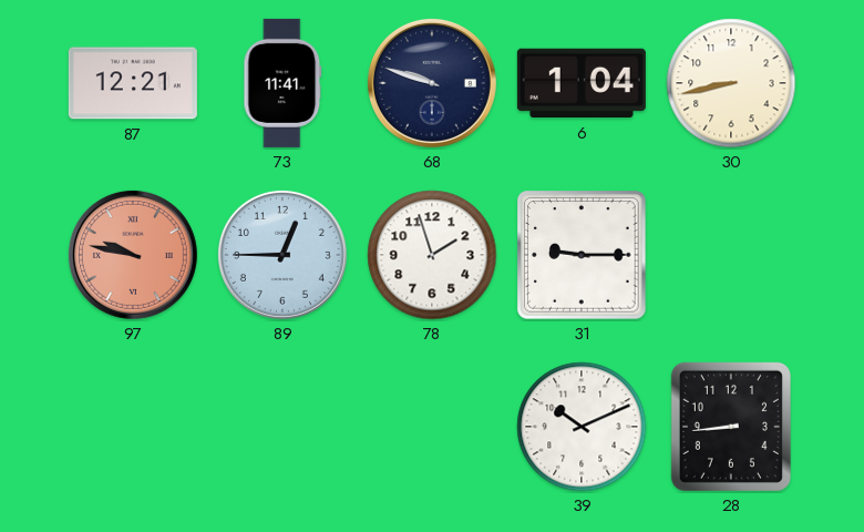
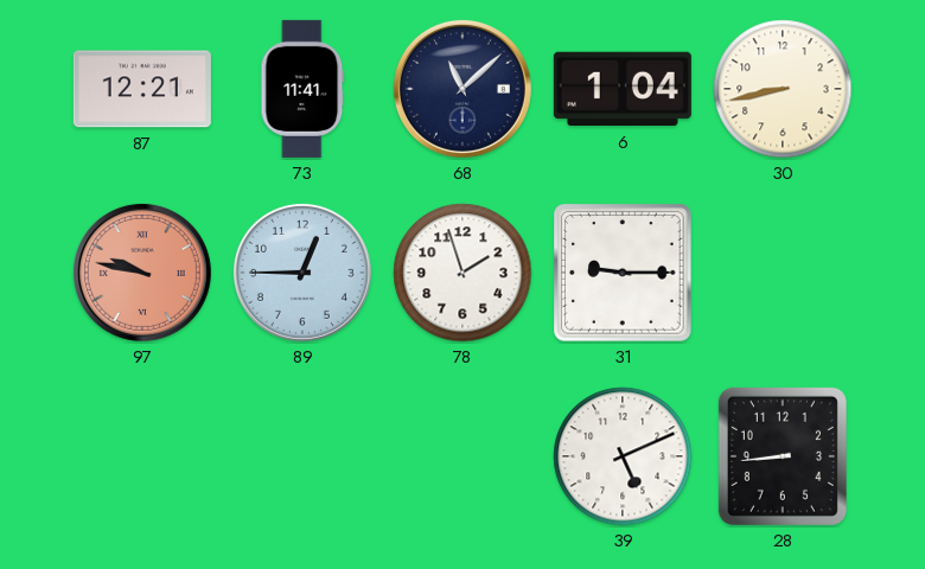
68: 9:48 -> 11:08 (462, 89)
39: 10:11 -> 5:11 (623, 456)
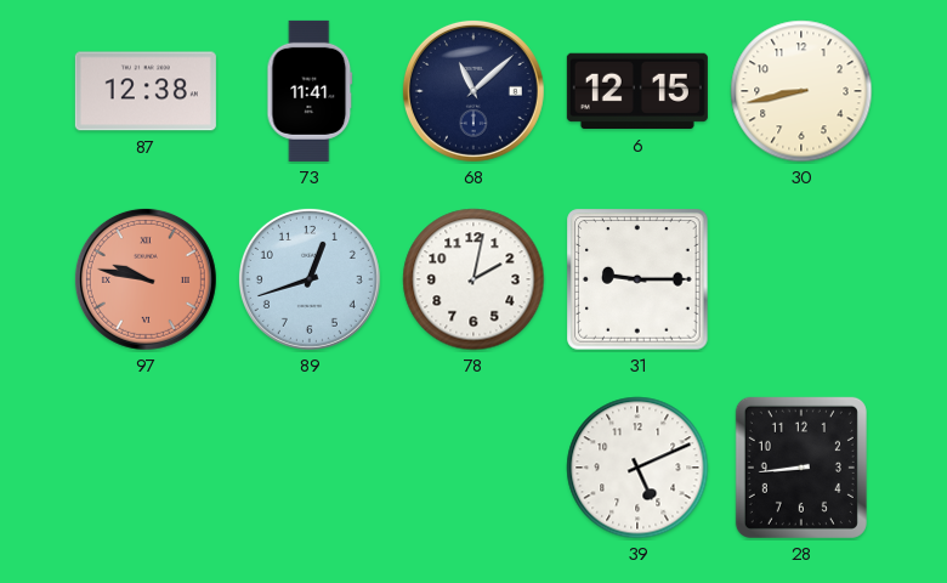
87: 12:21 -> 12:38 (146, 91)
6: 1:04 -> 12:15 (637, 91)
89: 12:45 -> 12:42 (310, 279)
78: 1:57 -> 2:02 (473, 279)
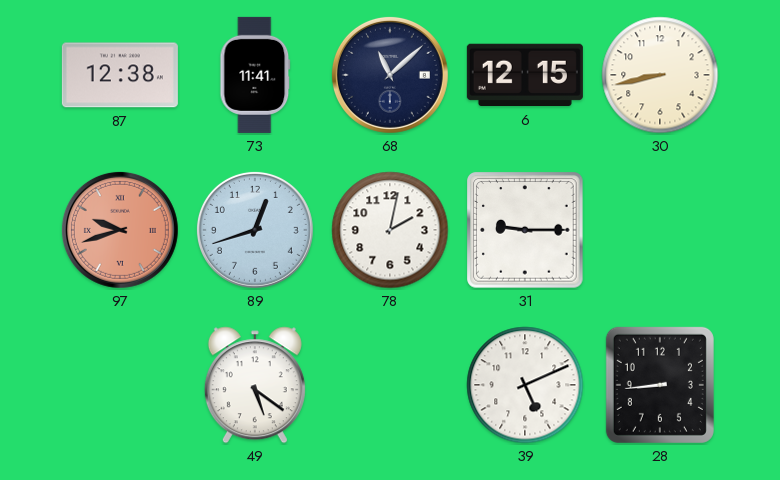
97: 9:47 -> 9:42 (120, 230)
49: none -> 5:21 (255, 385)
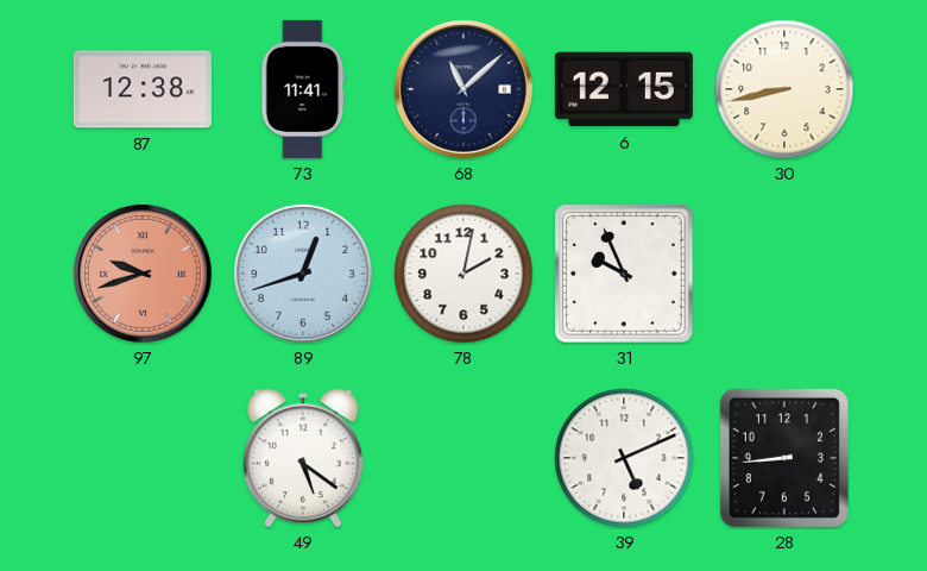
31: 9:15 -> 9:56 (624, 274)
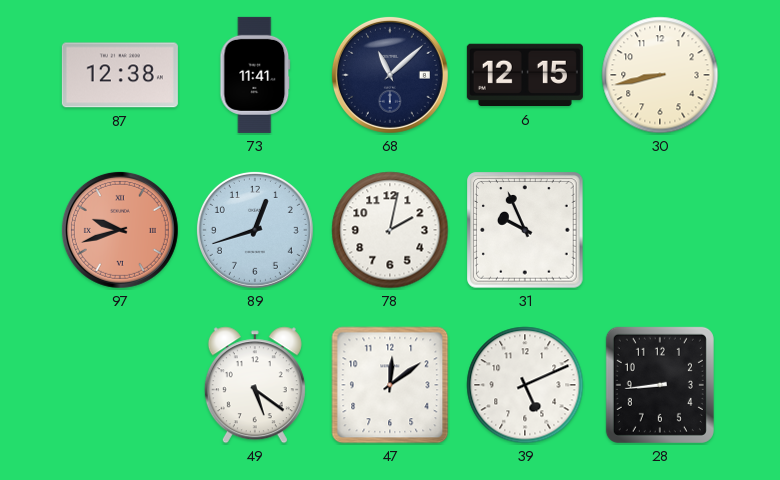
47: none -> 12:09 (390, 385)
